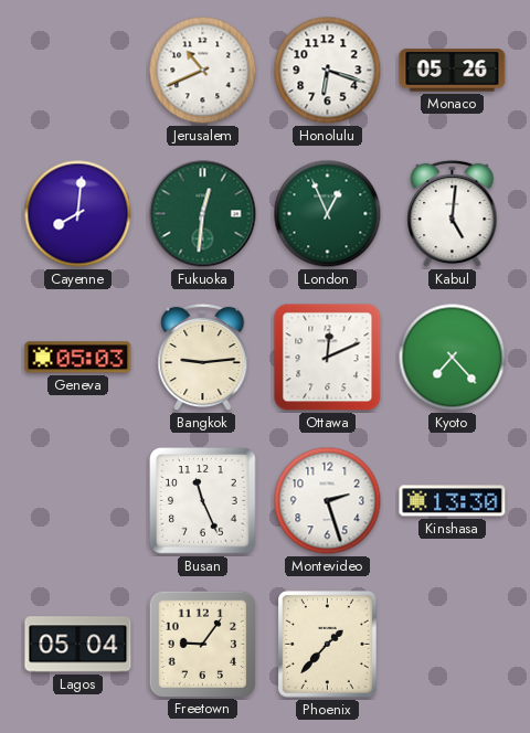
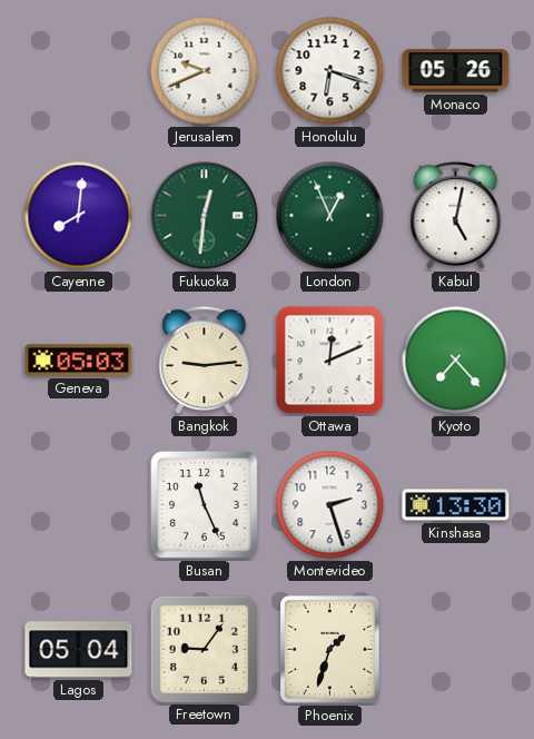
Jerusalem: 10:41 -> 9:41 (205, 71)
Kabul: 5:01 -> 5:02 (456, 216)
Phoenix: 1:37 -> 1:33 (330, 650)
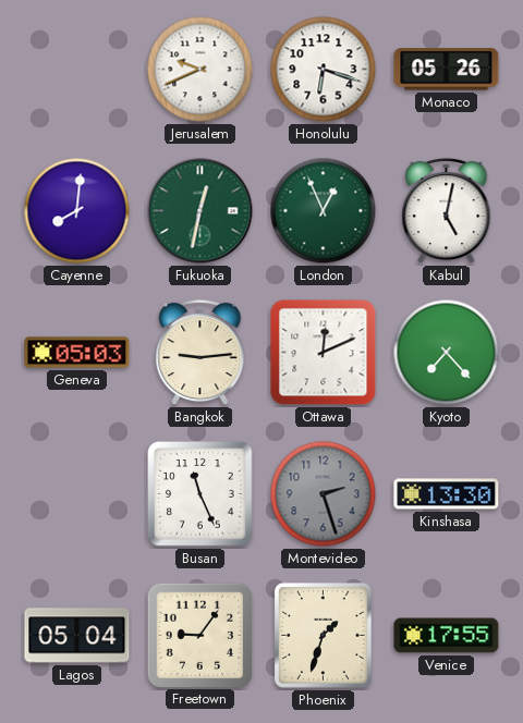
Fukuoka: 12:31 -> 12:32 (200, 211)
Montevideo dial: white -> grey (324, 494)
Venice: none -> 17:55 (447, 636)
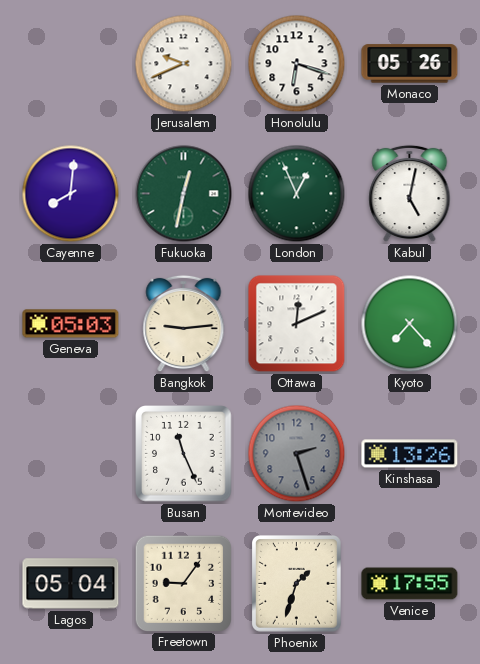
Kinshasa: 13:30 -> 13:26 (410, 454)
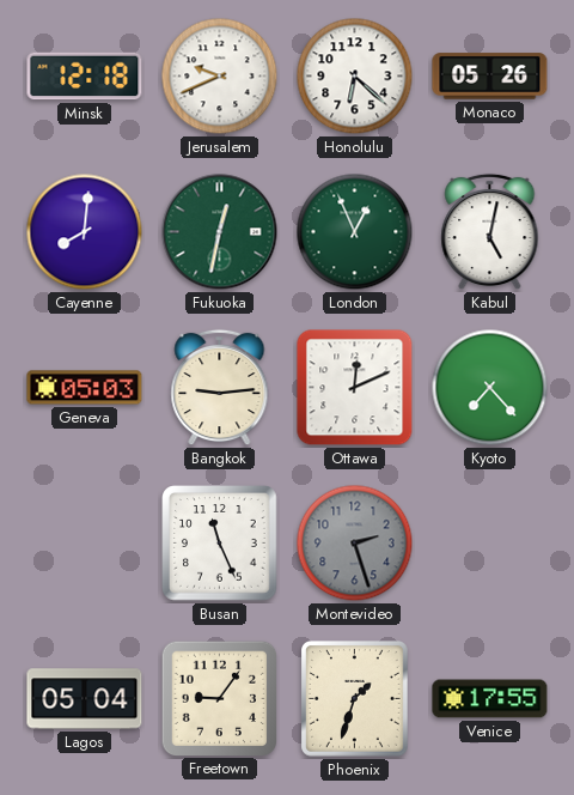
Minsk: none -> 12:18 (85, 77)
Honolulu: 6:18 -> 6:22 (355, 77)
Kinshasa: 13:26 -> none (410, 454)
